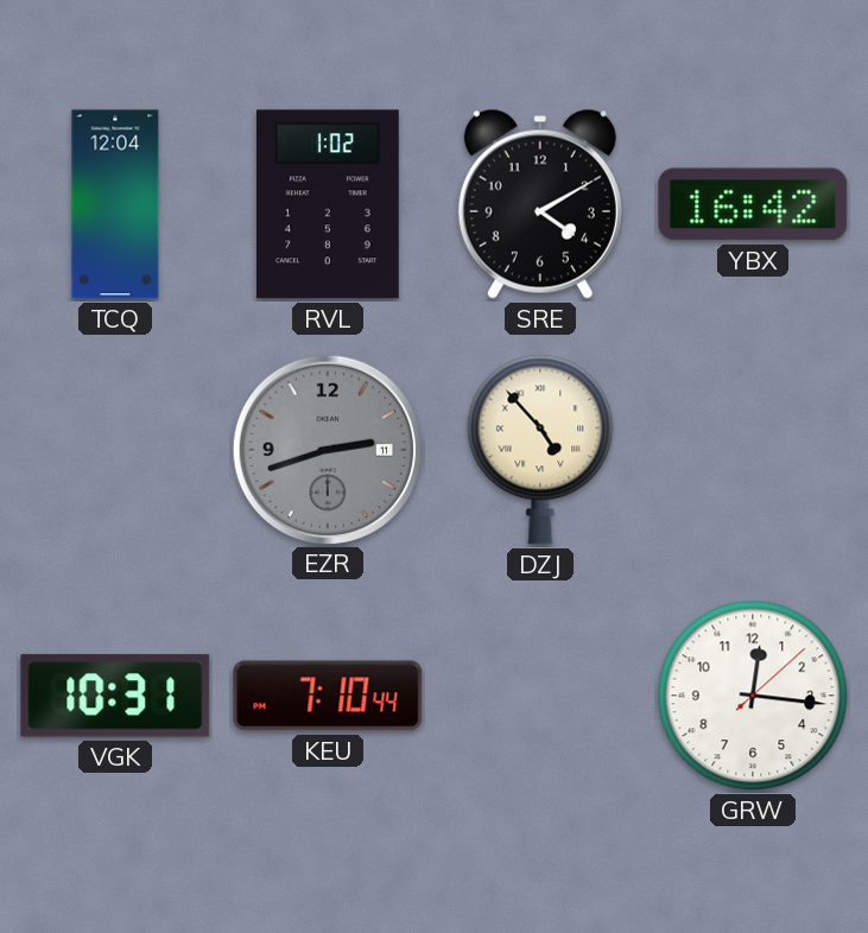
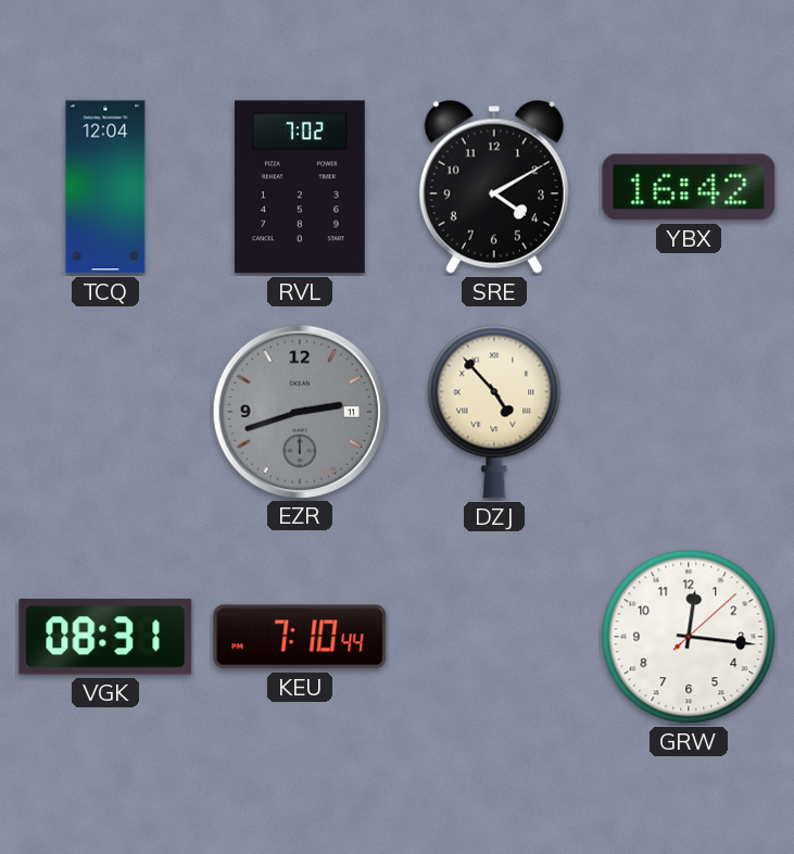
RVL: 1:02 -> 7:02 (300, 187)
VGK: 10:31 -> 08:31 (105, 637)
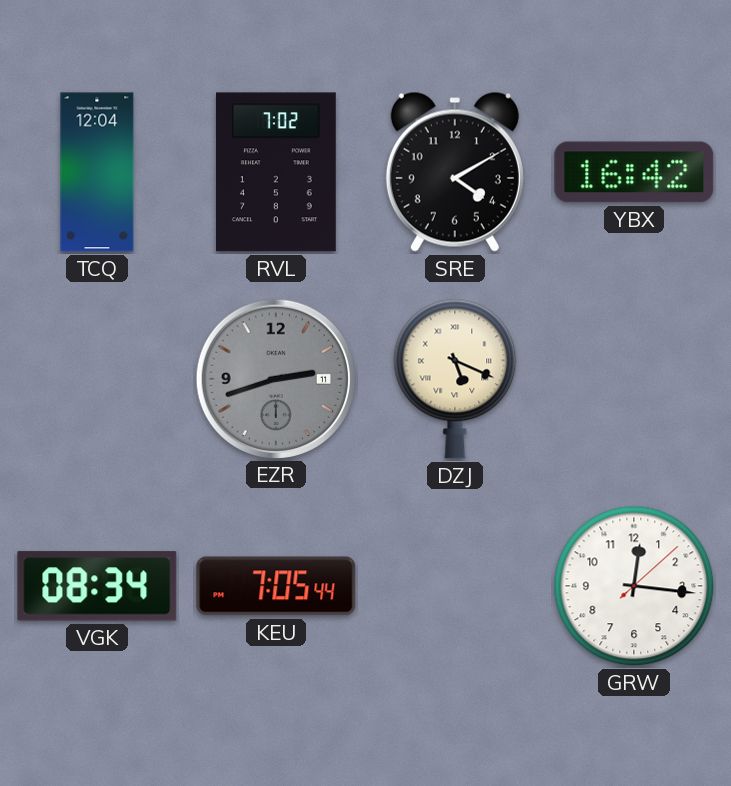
DZJ: 4:53 -> 5:19 (455, 379)
VGK: 08:31 -> 08:34 (97, 586)
KEU: 7:10 -> 7:05 (276, 586)
